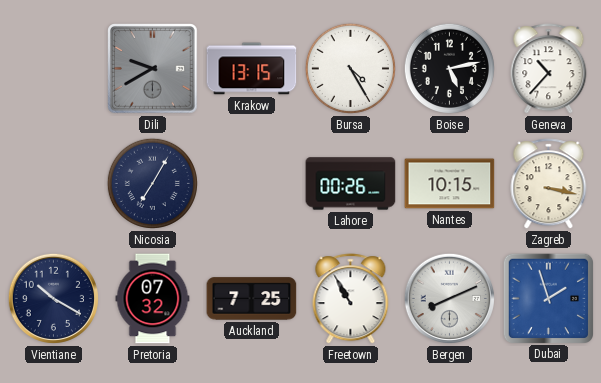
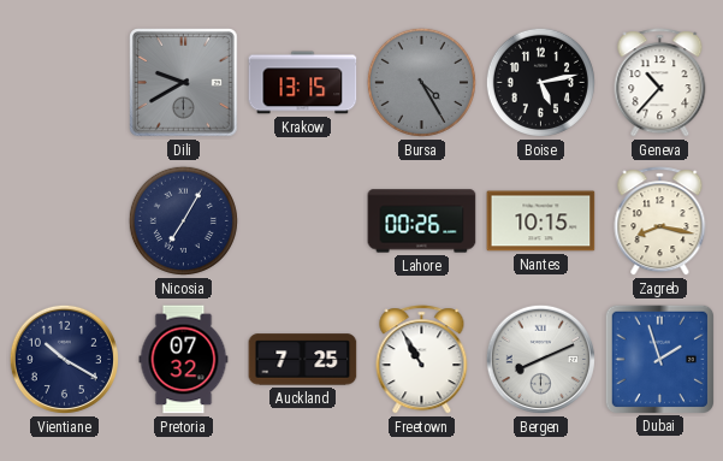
Bursa dial: white -> grey (421, 82)
Zagreb: 3:17 -> 8:17 (660, 221)
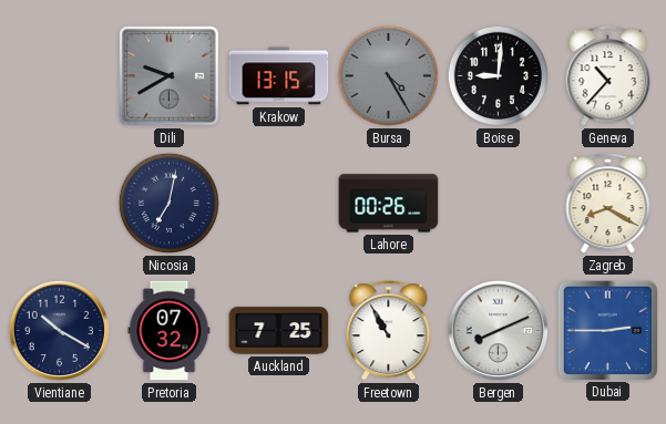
Boise: 5:13 -> 9:01 (498, 75)
Nicosia: 7:05 -> 7:02 (168, 203)
Nantes: 10:15 -> none (541, 221)
Zagreb: 8:17 -> 8:20 (608, 204)
Dubai: 1:57 -> 2:45 (607, 330)
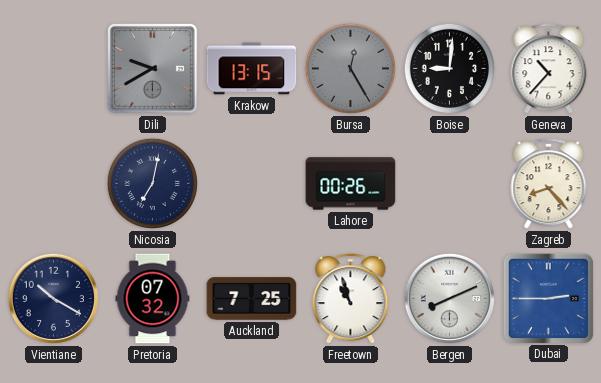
Bursa: 4:25 -> 12:25 (350, 68)
Zagreb: 8:20 -> 8:23 (549, 184)
Freetown: 10:55 -> 10:57 (351, 299)
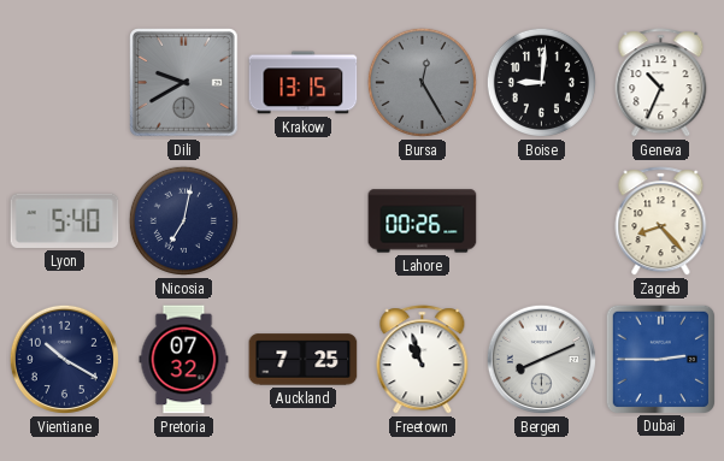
Geneva: 10:37 -> 10:34 (661, 83)
Lyon: none -> 5:40 (65, 220)
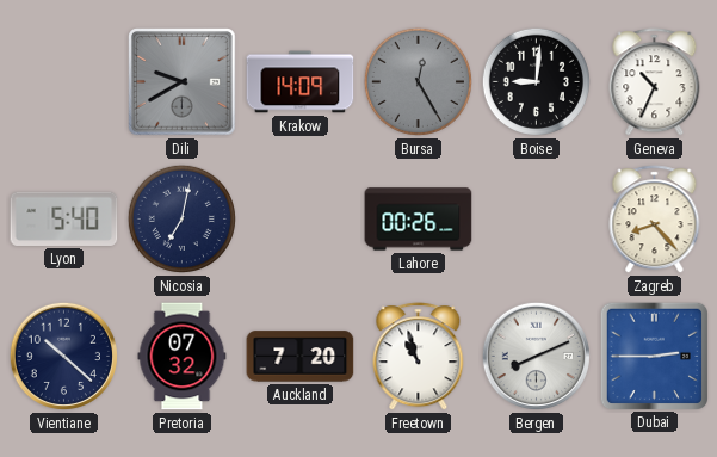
Krakow: 13:15 -> 14:09 (301, 82)
Vientiane: 10:20 -> 10:22 (63, 356)
Auckland: 7:25 -> 7:20 (301, 357)
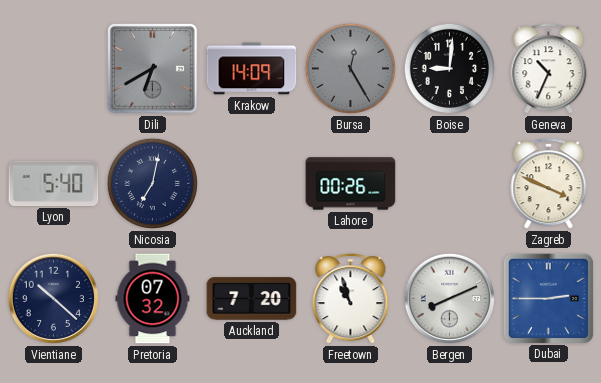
Dili: 9:40 -> 6:40 (153, 69)
Zagreb: 8:23 -> 3:49 (549, 184)
